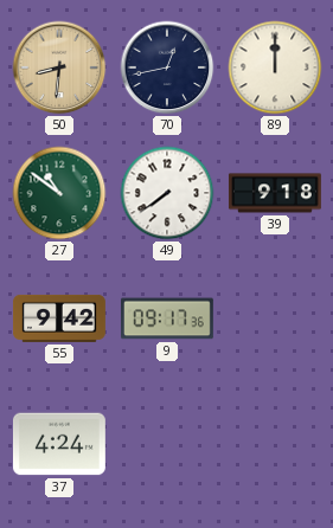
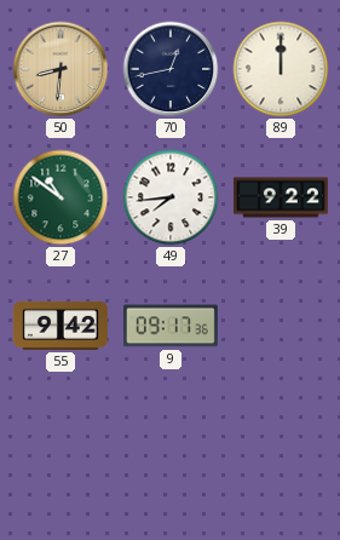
49: 7:39 -> 7:44 (171, 197)
39: 9:18 -> 9:22 (281, 197)
37: 4:24 -> none (59, 444)
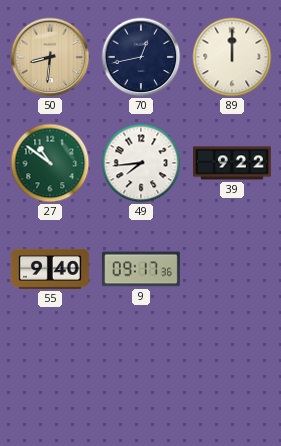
55: 9:42 -> 9:40 (50, 269)
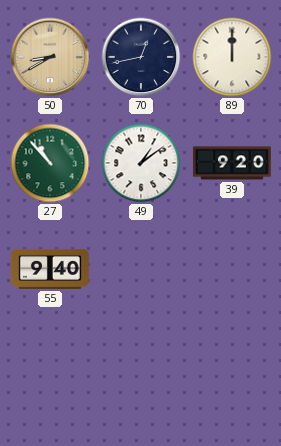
50: 8:31 -> 8:40 (50, 57)
27: 10:51 -> 10:53 (50, 163)
49: 7:44 -> 1:09 (141, 163)
39: 9:22 -> 9:20 (232, 163)
9: 09:17 -> none (141, 269)
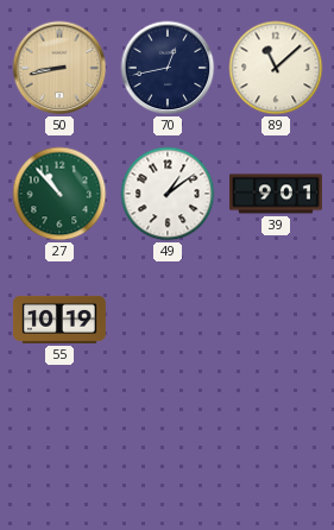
50: 8:40 -> 8:43 (59, 68)
89: 12:00 -> 11:08 (276, 68)
39: 9:20 -> 9:01 (276, 194)
55: 9:40 -> 10:19 (59, 320)
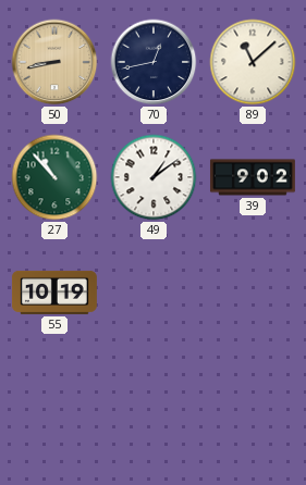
39: 9:01 -> 9:02 (253, 177)
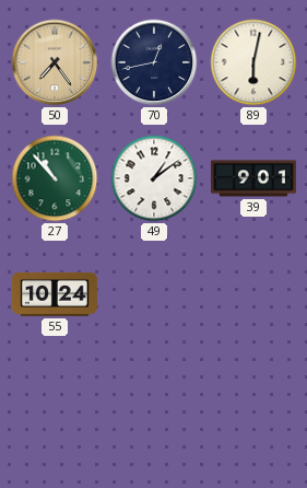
50: 8:43 -> 7:24 (55, 62)
89: 11:08 -> 6:02 (253, 62)
39: 9:02 -> 9:01 (253, 178)
55: 10:19 -> 10:24 (55, 294)
